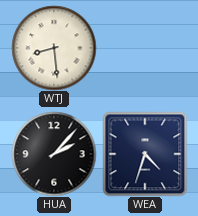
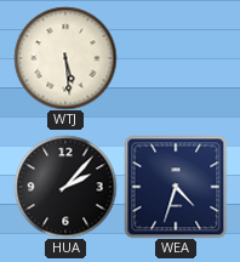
WTJ: 8:29 -> 5:29 (65, 58)
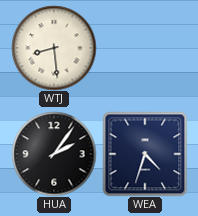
WTJ: 5:29 -> 8:29 (54, 48)
HUA: 2:07 -> 2:06 (54, 154)
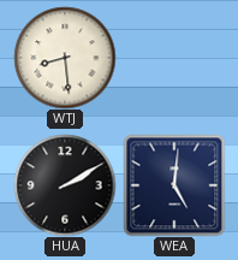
HUA: 2:06 -> 2:10 (65, 185)
WEA: 4:33 -> 5:01 (174, 185)
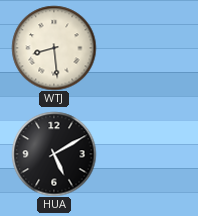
HUA: 2:10 -> 5:10 (54, 154)
WEA: 5:01 -> none (174, 185)
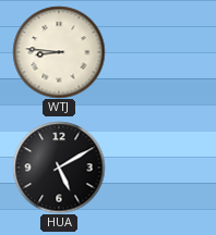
WTJ: 8:29 -> 8:46 (59, 52)
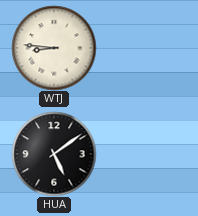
HUA: 5:10 -> 5:09 (54, 154)
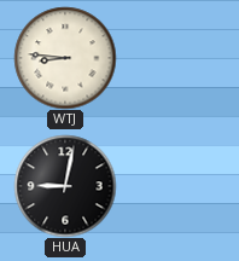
HUA: 5:09 -> 9:02 (65, 186)
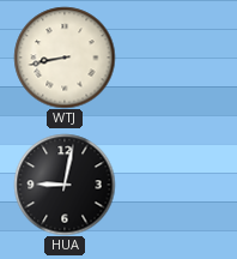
WTJ: 8:46 -> 8:43 (65, 58)
